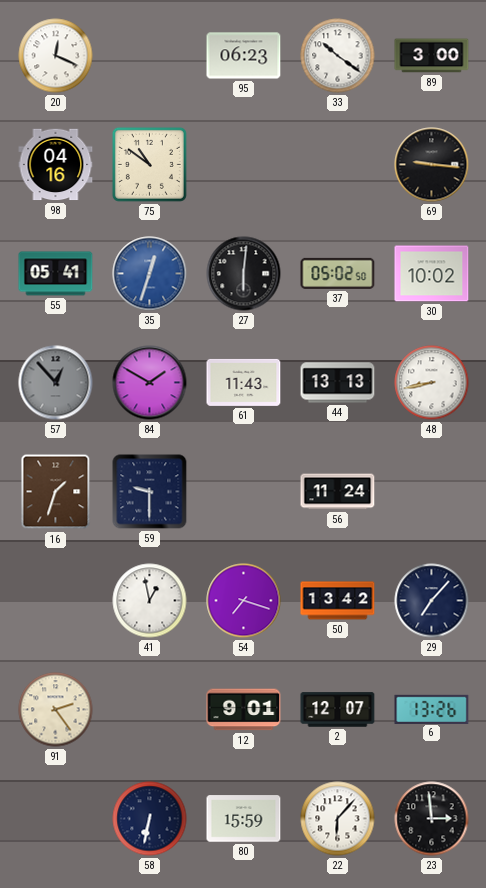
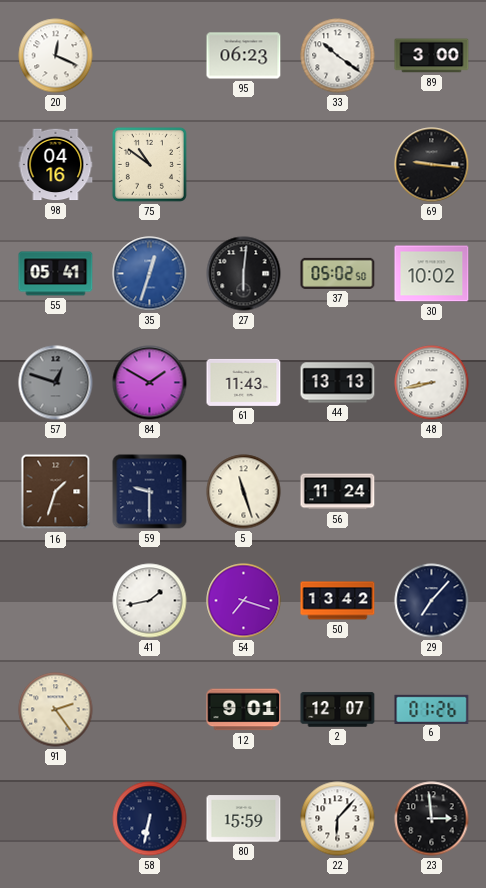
57: 12:53 -> 12:48 (56, 383)
5: none -> 11:27 (244, 492)
41: 12:58 -> 1:43 (150, 601)
6: 13:26 -> 01:26 (432, 709)
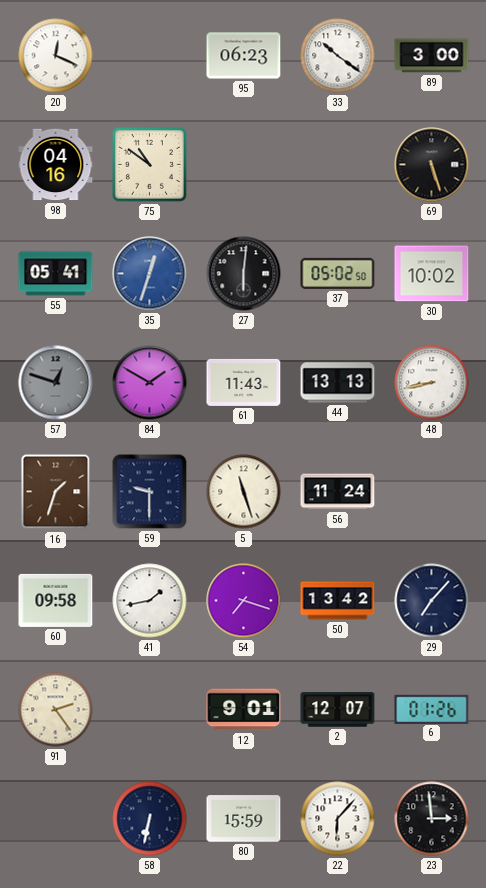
69: 9:16 -> 5:27 (432, 165)
60: none -> 09:58 (56, 600)
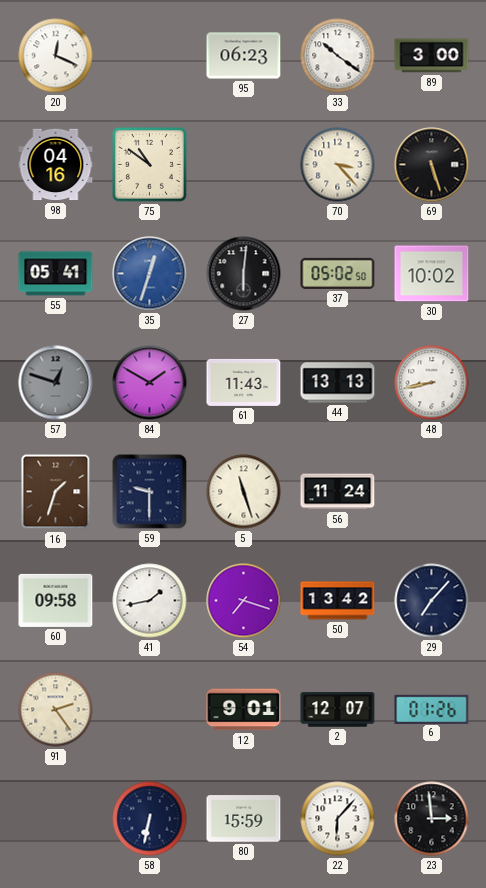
70: none -> 3:23 (338, 165)
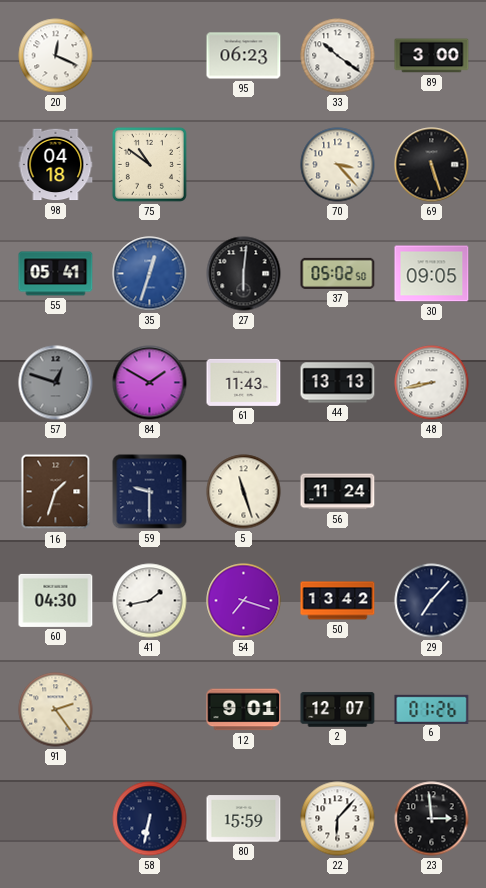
98: 04:16 -> 04:18 (56, 165)
30: 10:02 -> 09:05 (432, 274)
60: 09:58 -> 04:30 (56, 600)
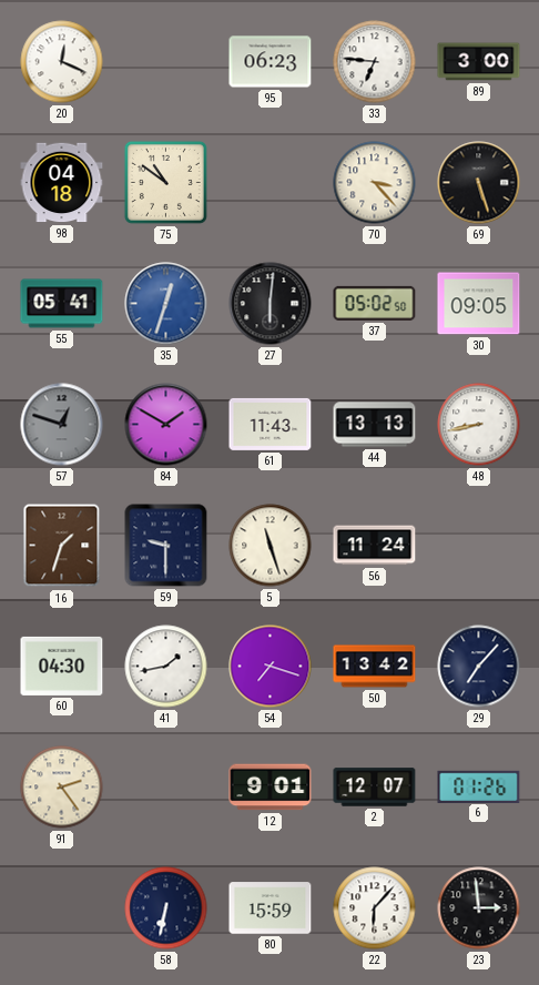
33: 10:21 -> 6:46 (375, 62)
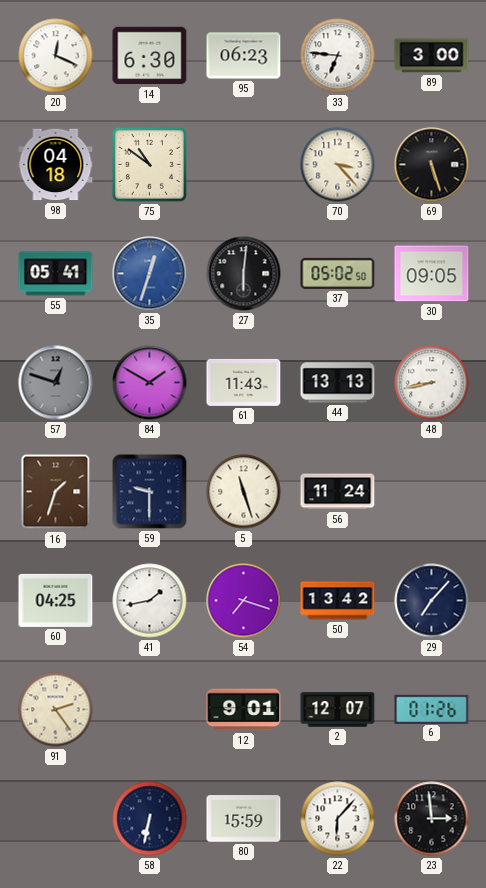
14: none -> 6:30 (150, 56)
60: 04:30 -> 04:25 (56, 600)
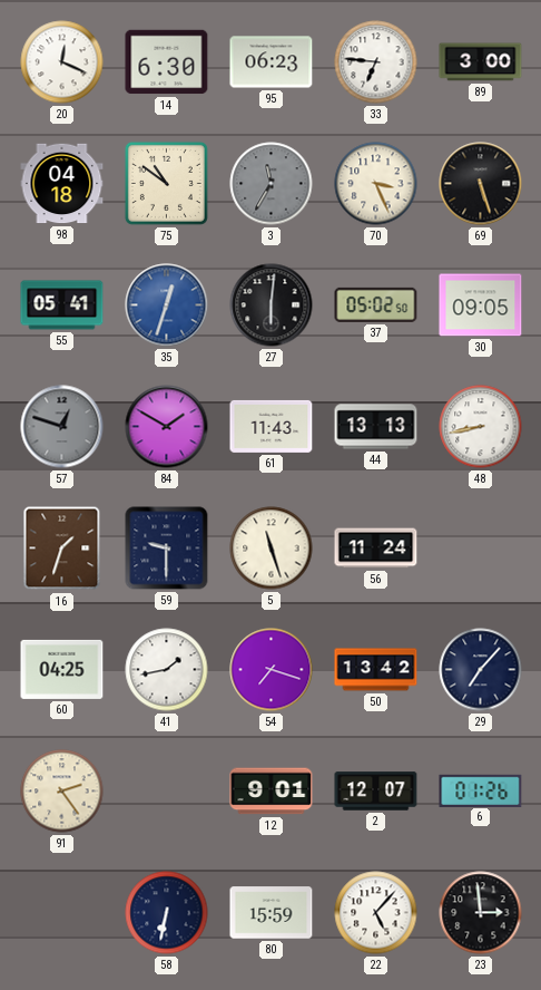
3: none -> 11:35 (272, 184)
70: 3:23 -> 3:26 (376, 184)
22: 6:07 -> 5:07 (376, 913)
